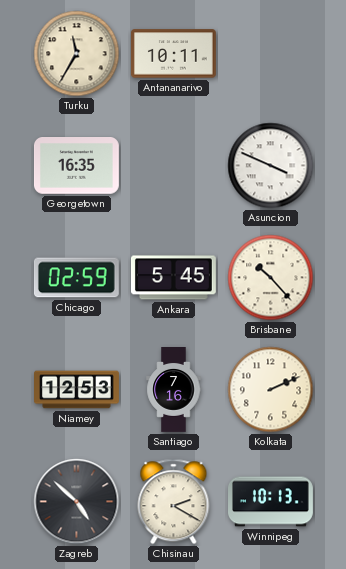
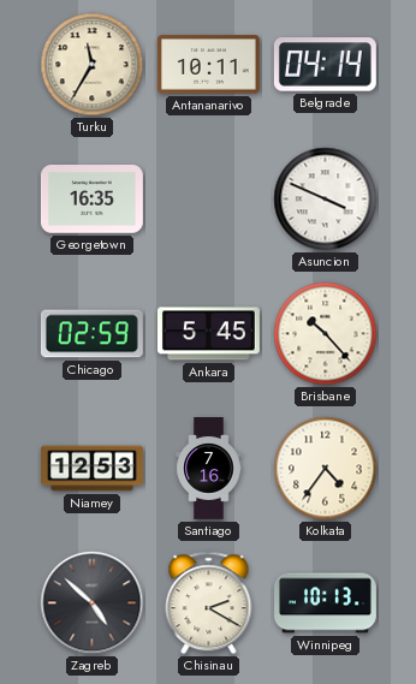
Belgrade: none -> 04:14 (325, 65)
Kolkata: 2:11 -> 4:36 (326, 469)
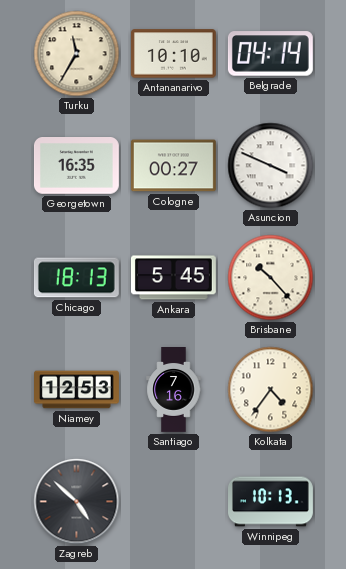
Antananarivo: 10:11 -> 10:10 (173, 54)
Cologne: none -> 00:27 (173, 166)
Chicago: 02:59 -> 18:13 (76, 278)
Chisinau: 2:20 -> none (209, 603)
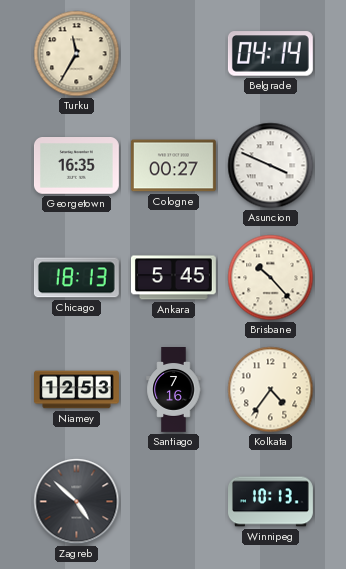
Antananarivo: 10:10 -> none (173, 54)
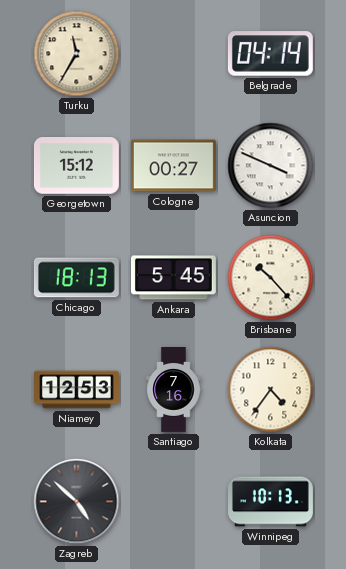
Georgetown: 16:35 -> 15:12 (76, 166)
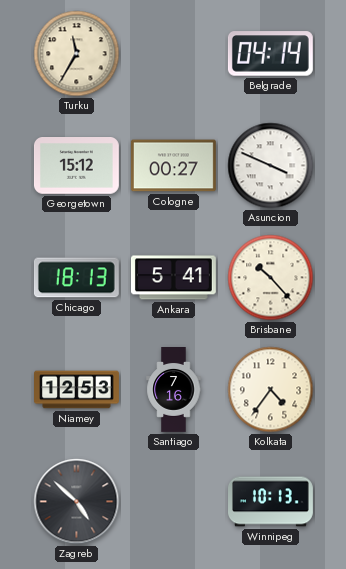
Ankara: 5:45 -> 5:41 (173, 278)
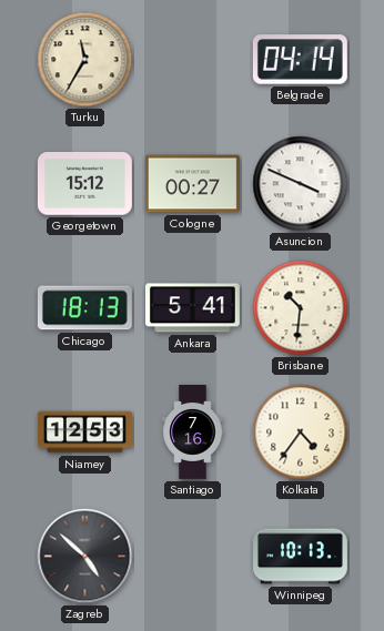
Brisbane: 10:23 -> 10:31 (301, 308)
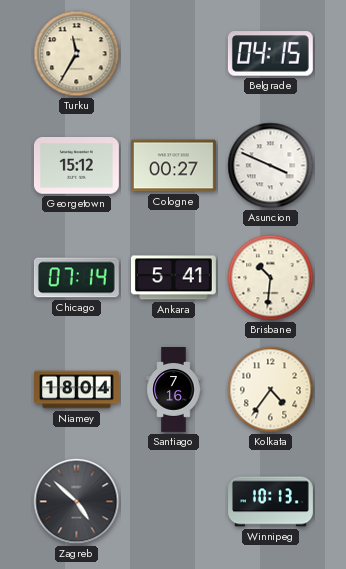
Belgrade: 04:14 -> 04:15 (270, 54)
Chicago: 18:13 -> 07:14 (76, 278)
Niamey: 12:53 -> 18:04 (77, 390)
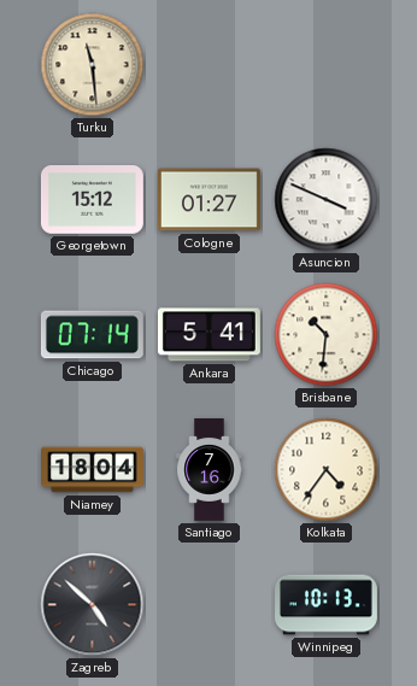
Turku: 11:35 -> 11:29 (93, 65)
Belgrade: 04:15 -> none (270, 54)
Cologne: 00:27 -> 01:27 (208, 200)
